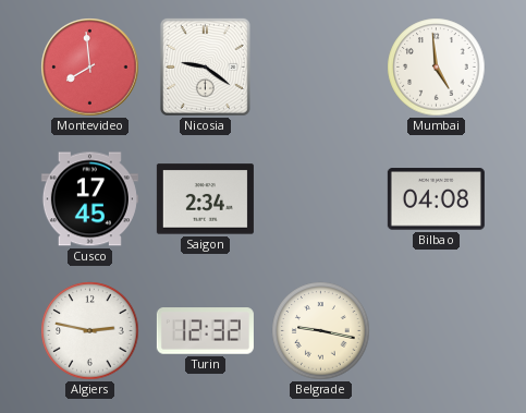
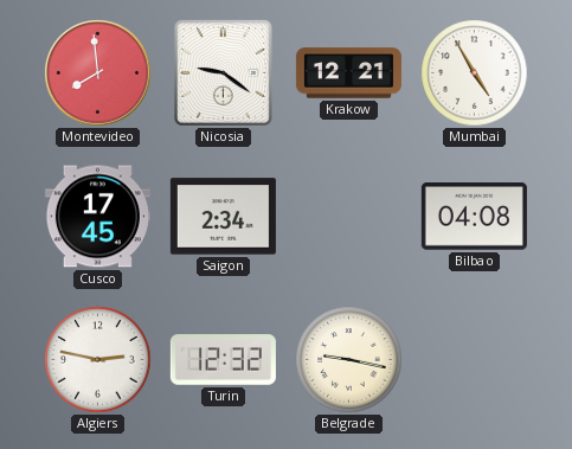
Krakow: none -> 12:21 (348, 73)
Mumbai: 4:59 -> 4:55 (475, 73)
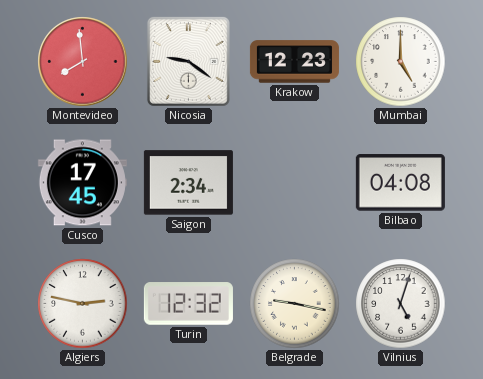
Krakow: 12:21 -> 12:23 (294, 62)
Mumbai: 4:55 -> 5:00 (401, 62)
Vilnius: none -> 5:03 (401, 304)
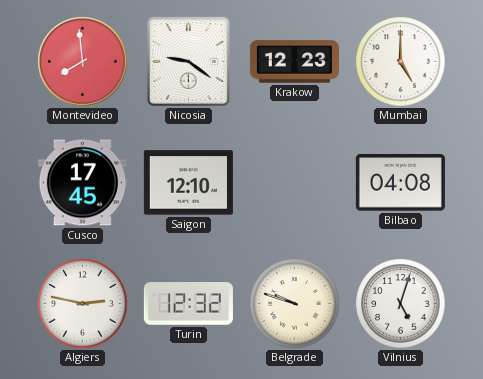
Saigon: 2:34 -> 12:10 (188, 183)
Belgrade: 9:17 -> 9:48 (295, 304)
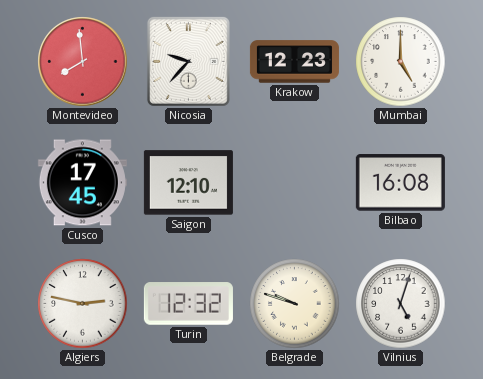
Nicosia: 9:21 -> 9:37 (188, 61)
Bilbao: 04:08 -> 16:08 (400, 183)
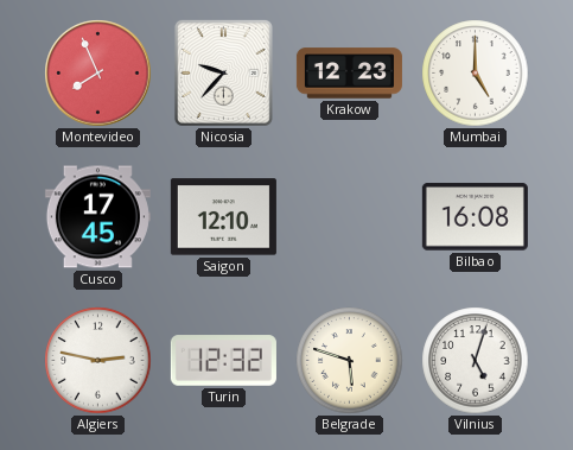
Montevideo: 7:59 -> 7:56 (98, 74)
Belgrade: 9:48 -> 5:48 (350, 361)
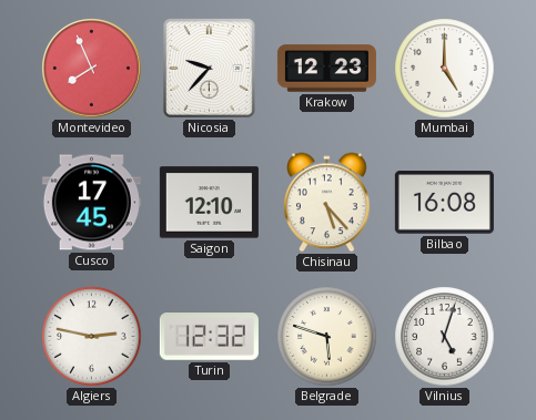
Chisinau: none -> 5:23 (327, 203)
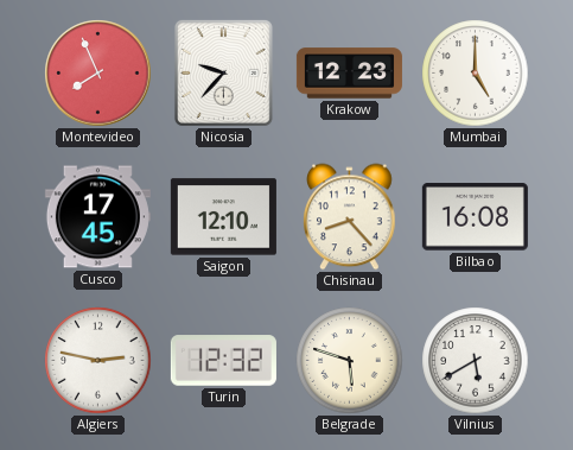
Chisinau: 5:23 -> 8:23 (350, 217)
Vilnius: 5:03 -> 5:40 (476, 361)
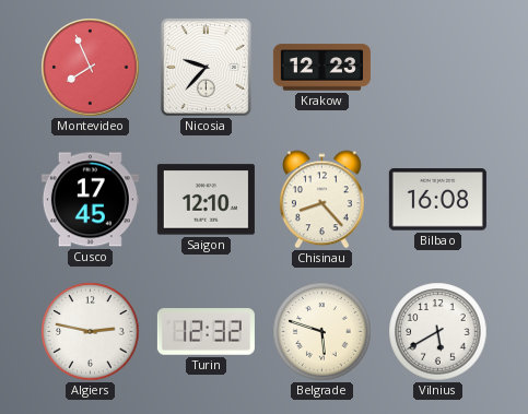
Mumbai: 5:00 -> none (476, 74)
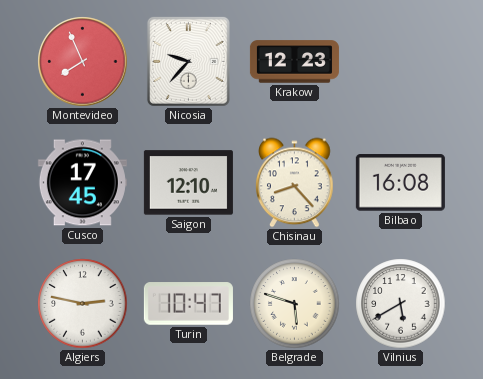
Turin: 12:32 -> 10:47 (188, 304)
